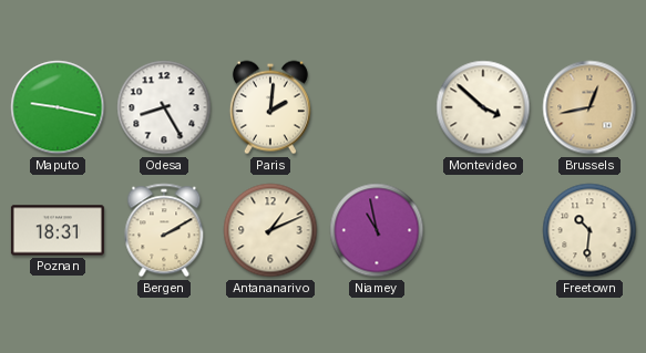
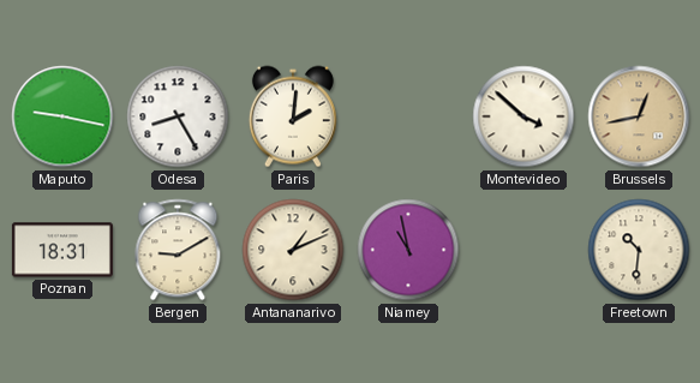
Bergen: 2:10 -> 9:10 (178, 250)
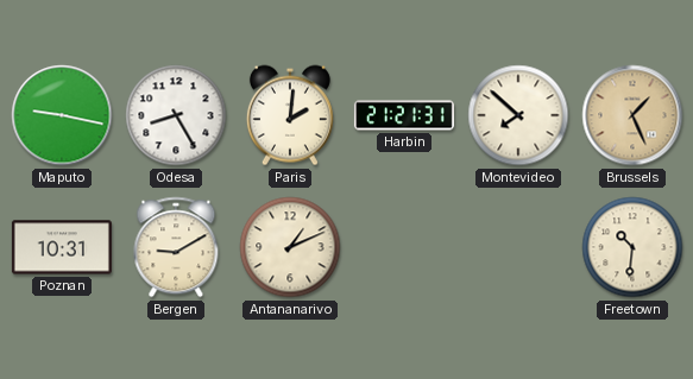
Harbin: none -> 21:21 (404, 115)
Montevideo: 3:52 -> 7:52 (518, 115)
Brussels: 12:43 -> 1:26 (632, 115)
Poznan: 18:31 -> 10:31 (62, 247)
Niamey: 10:58 -> none (408, 250)
